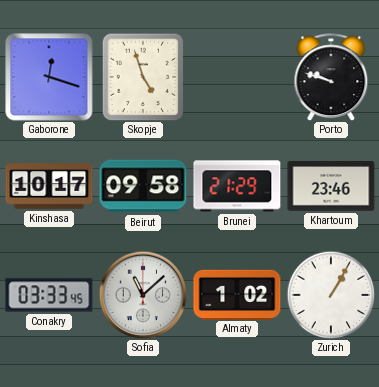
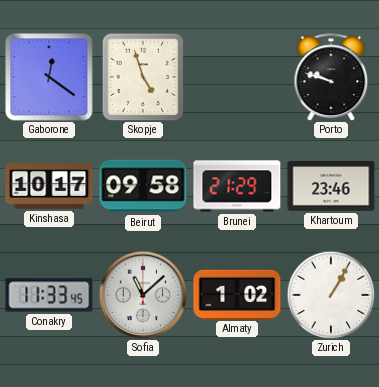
Gaborone: 12:18 -> 12:21 (49, 77)
Conakry: 03:33 -> 11:33 (49, 295)
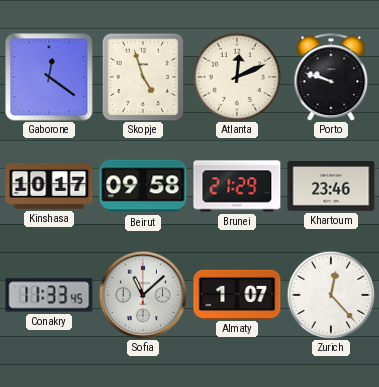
Atlanta: none -> 12:11 (237, 77)
Almaty: 1:02 -> 1:07 (237, 294)
Zurich: 1:05 -> 12:23 (331, 295)
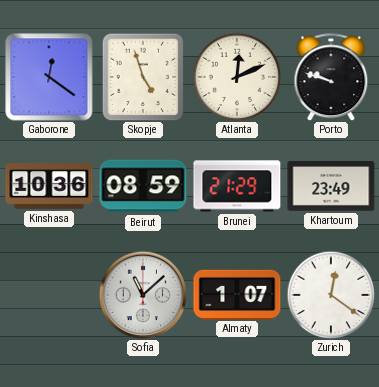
Kinshasa: 10:17 -> 10:36 (49, 186)
Beirut: 09:58 -> 08:59 (143, 186)
Khartoum: 23:46 -> 23:49 (331, 187)
Conakry: 11:33 -> none (49, 295)
Zurich: 12:23 -> 12:21 (331, 295)
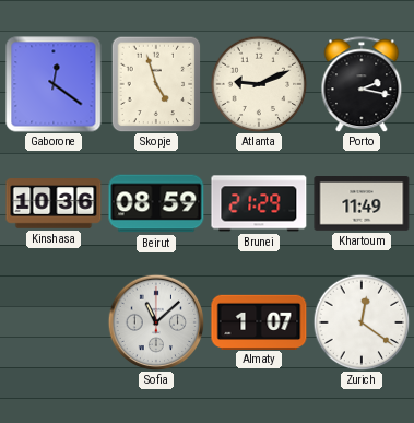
Atlanta: 12:11 -> 9:11 (259, 84)
Porto: 9:48 -> 2:17 (362, 84)
Khartoum: 23:49 -> 11:49 (362, 204)
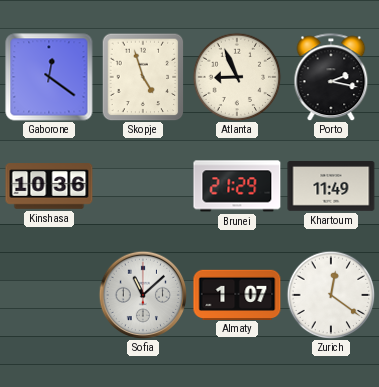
Atlanta: 9:11 -> 8:56 (237, 77)
Beirut: 08:59 -> none (156, 203)
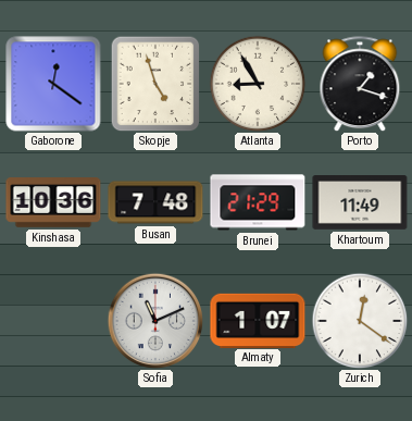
Atlanta: 8:56 -> 8:55 (258, 84)
Porto: 2:17 -> 1:18 (360, 84)
Busan: none -> 7:48 (155, 202)
Sofia: 11:08 -> 11:11 (155, 321)
